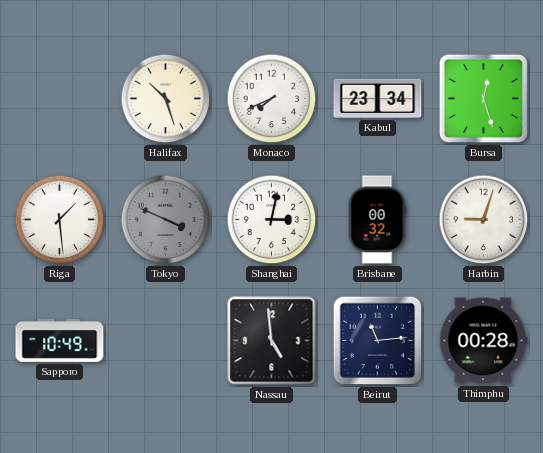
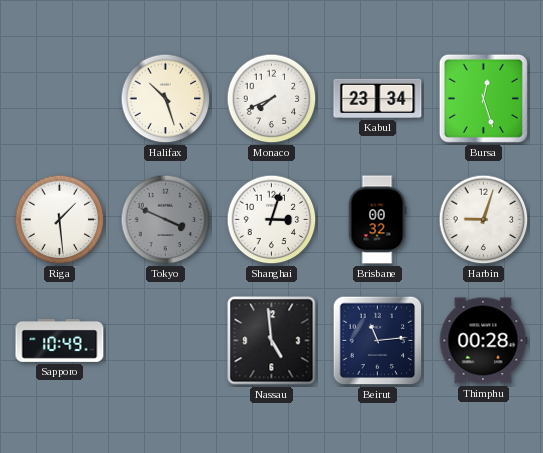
Shanghai: 3:02 -> 3:03 (272, 220)
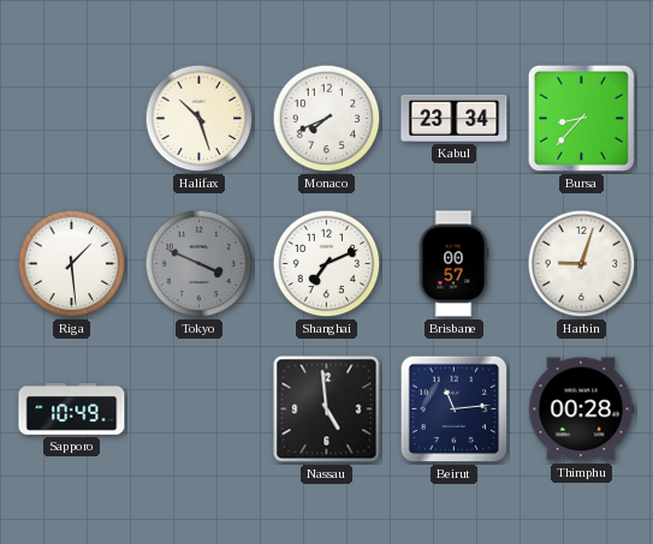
Bursa: 12:27 -> 8:37 (581, 118)
Shanghai: 3:03 -> 7:11 (327, 264)
Brisbane: 00:32 -> 00:57 (453, 264)
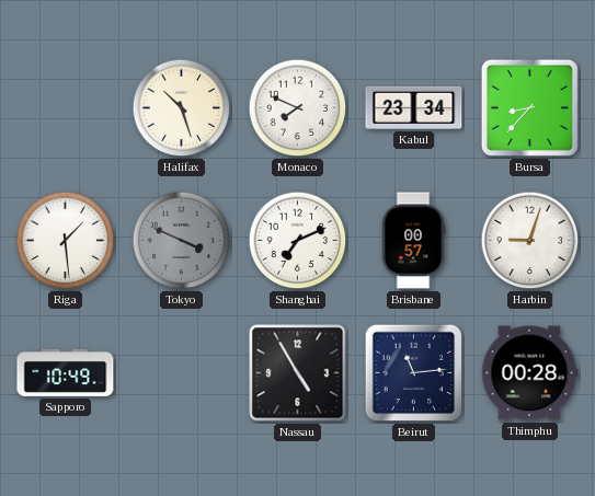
Monaco: 7:41 -> 7:49 (298, 108)
Nassau: 4:59 -> 4:55 (298, 373)
